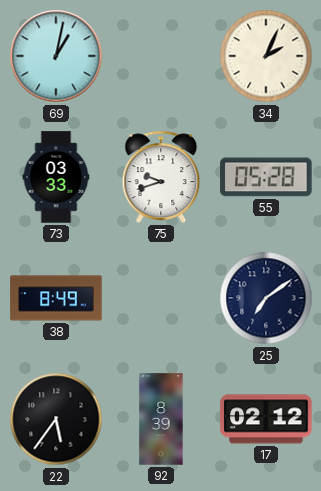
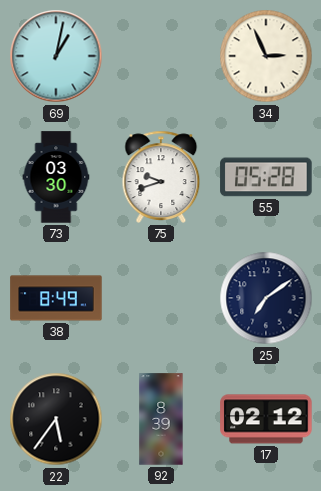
34: 2:04 -> 2:56 (266, 56)
73: 03:33 -> 03:30 (56, 177)
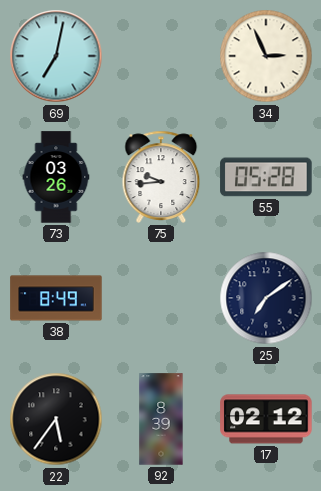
69: 1:02 -> 7:02 (56, 56)
73: 03:30 -> 03:26 (56, 177)
75: 9:42 -> 9:44 (161, 177)
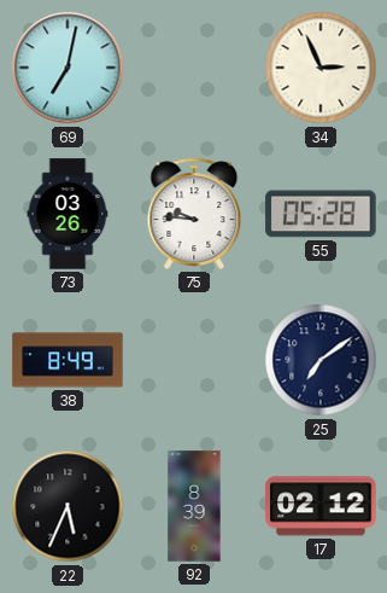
75: 9:44 -> 9:46 (194, 214)
22: 5:36 -> 5:34 (68, 506)
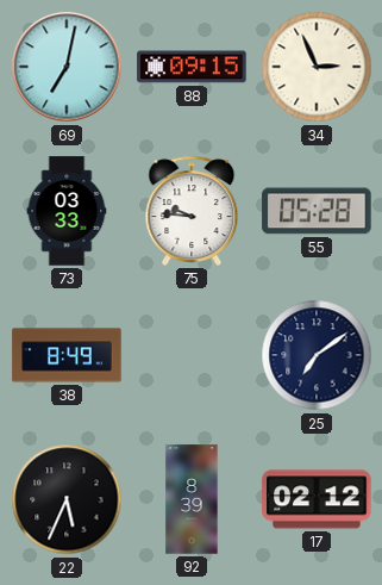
88: none -> 09:15 (192, 67)
73: 03:26 -> 03:33 (67, 211)
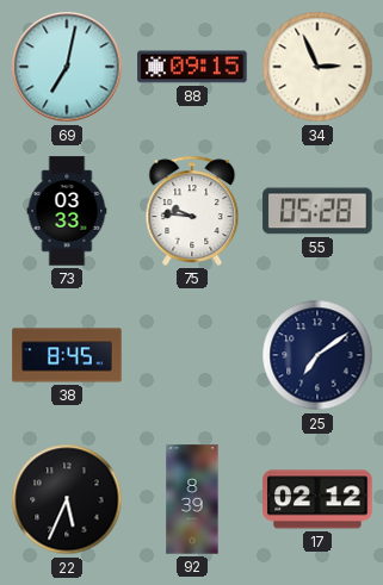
38: 8:49 -> 8:45 (67, 355)
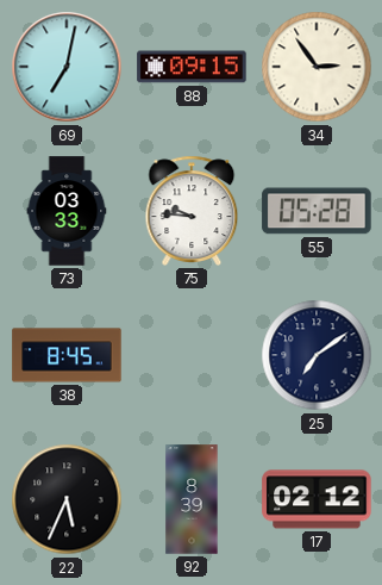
34: 2:56 -> 2:54 (317, 67)
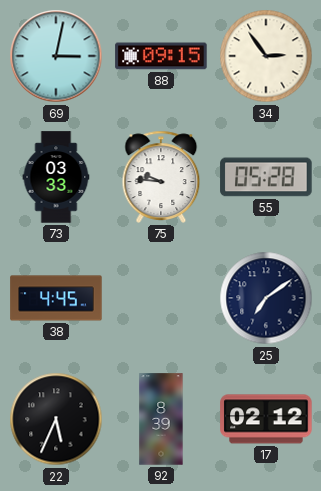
69: 7:02 -> 3:02 (56, 56)
38: 8:45 -> 4:45 (56, 298)
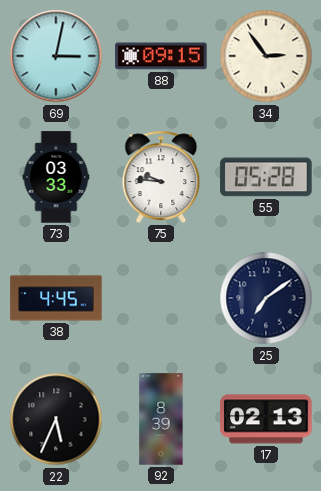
17: 02:12 -> 02:13 (266, 419)
